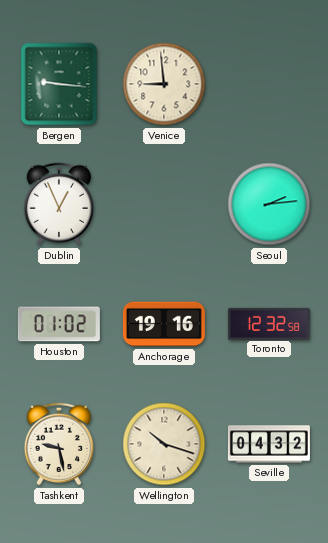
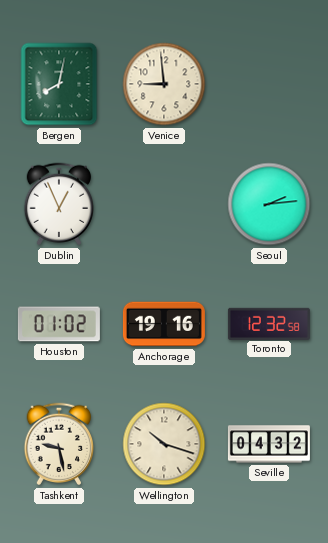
Bergen: 9:16 -> 8:02 (59, 84)
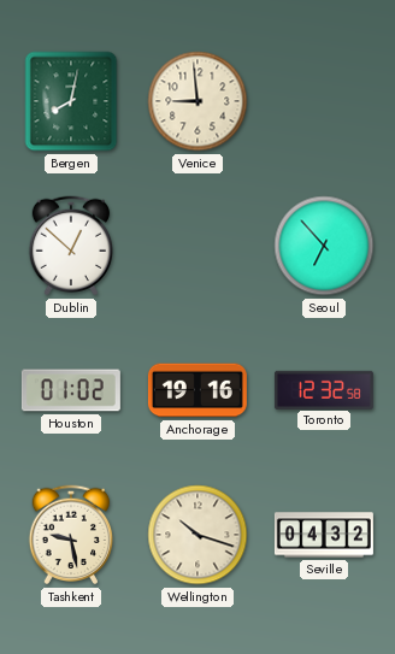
Dublin: 12:56 -> 12:52 (71, 246)
Seoul: 2:14 -> 6:53 (324, 246)
